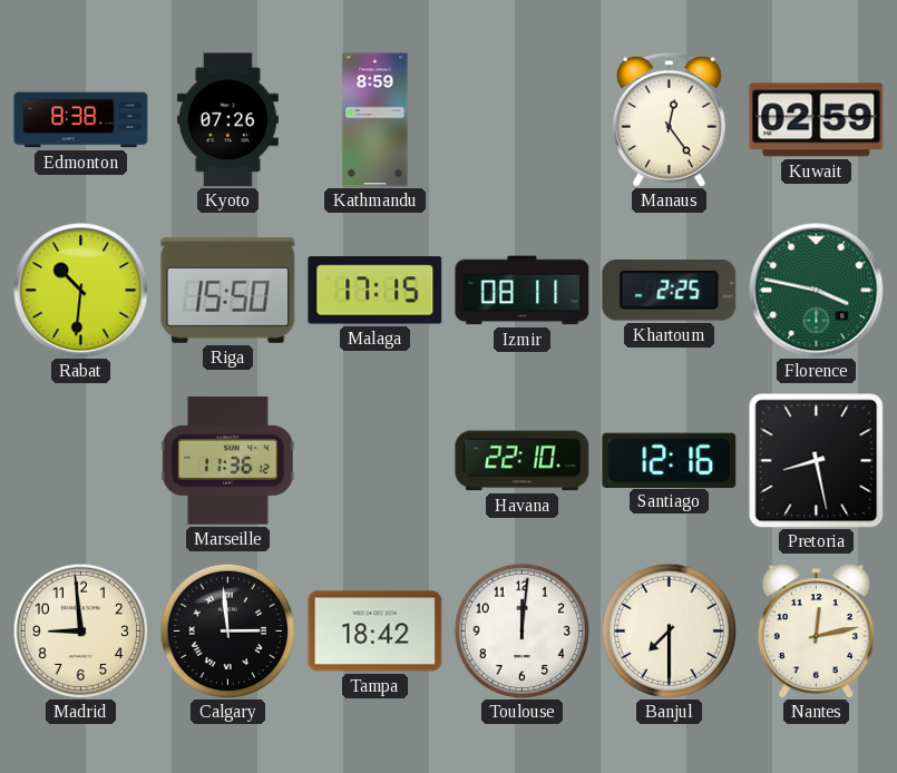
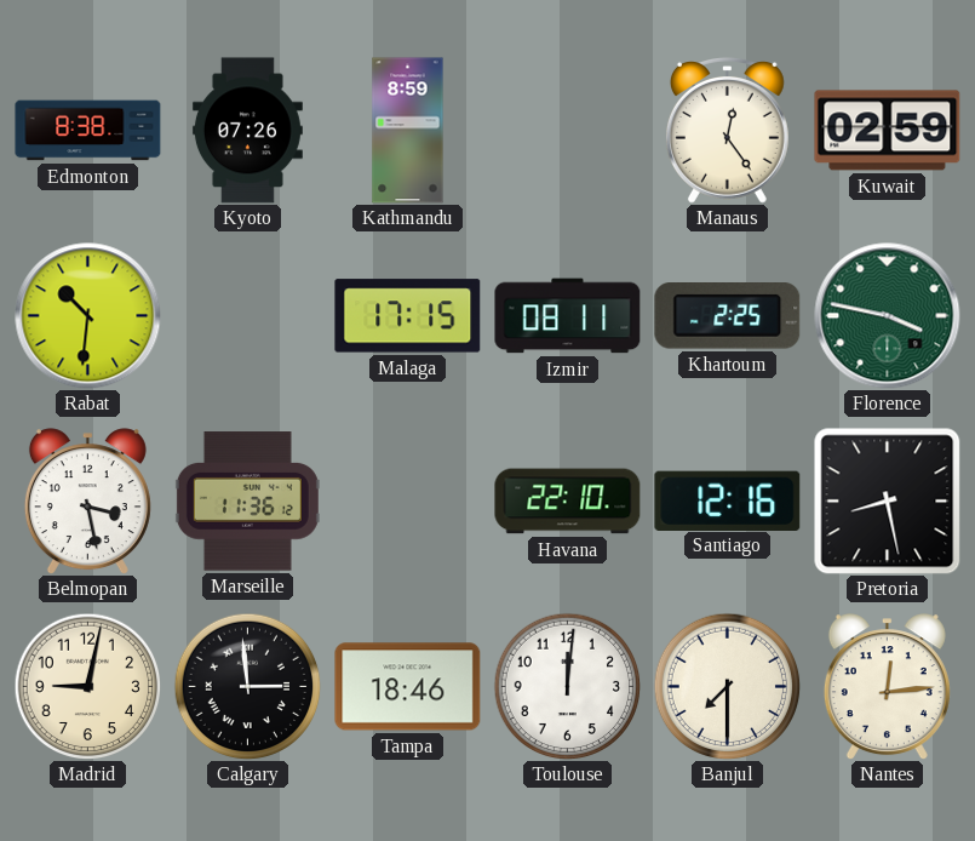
Riga: 15:50 -> none (228, 290)
Belmopan: none -> 3:28 (87, 502)
Madrid: 8:59 -> 9:02 (87, 686)
Tampa: 18:42 -> 18:46 (408, 687)
Nantes: 12:13 -> 12:14 (887, 687)
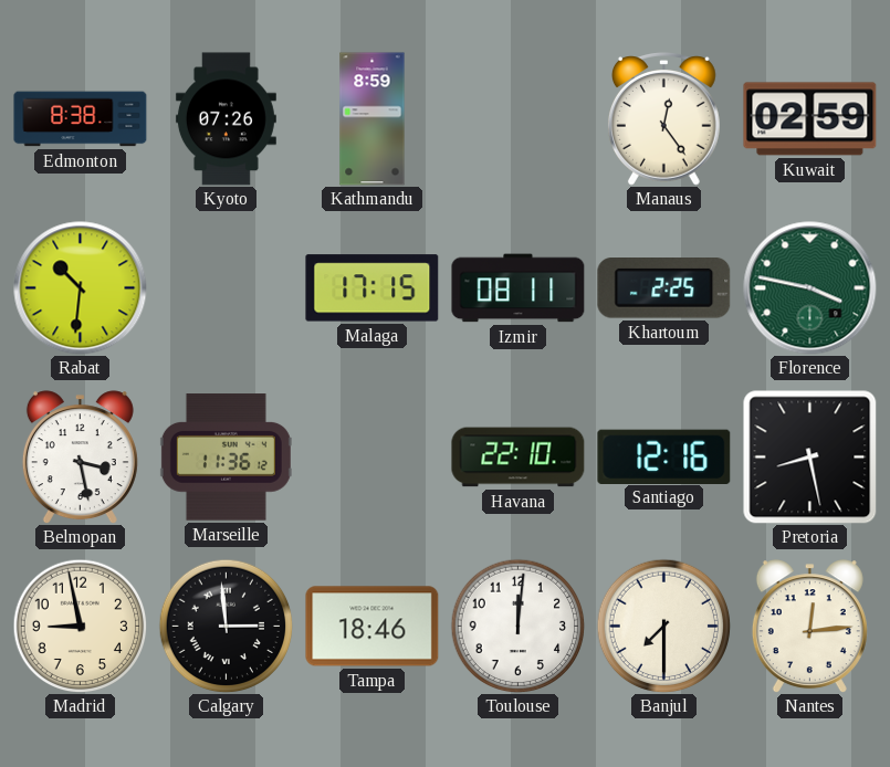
Madrid: 9:02 -> 8:58 (80, 626)
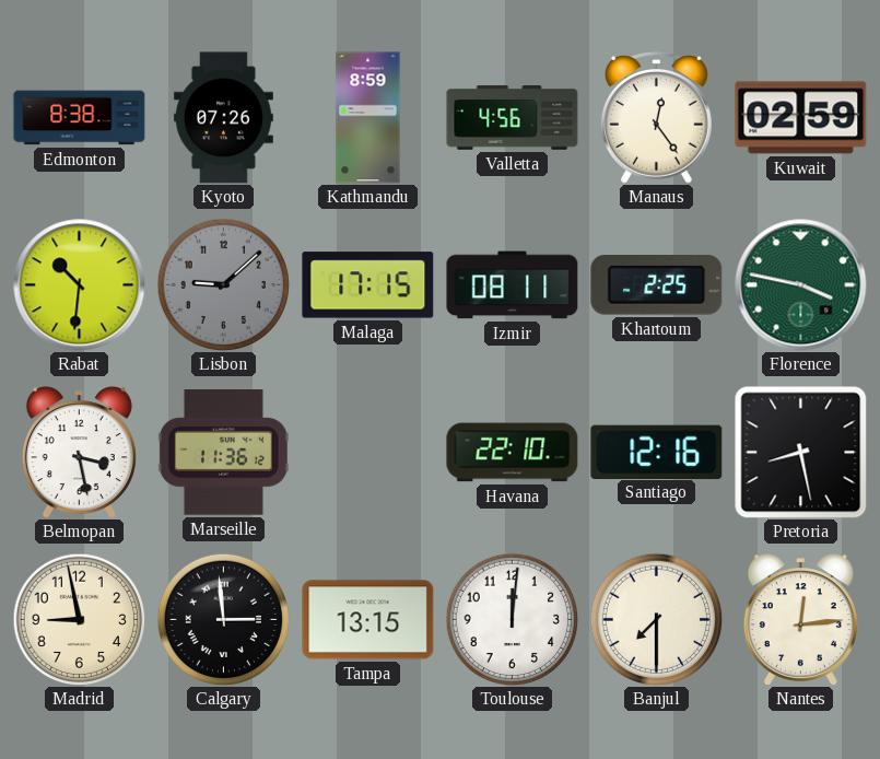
Valletta: none -> 4:56 (513, 118)
Lisbon: none -> 9:08 (223, 284)
Tampa: 18:46 -> 13:15 (368, 620)
